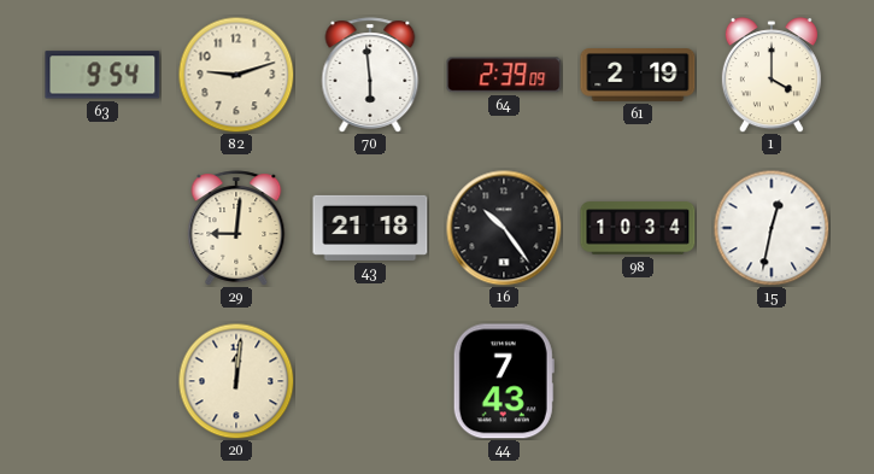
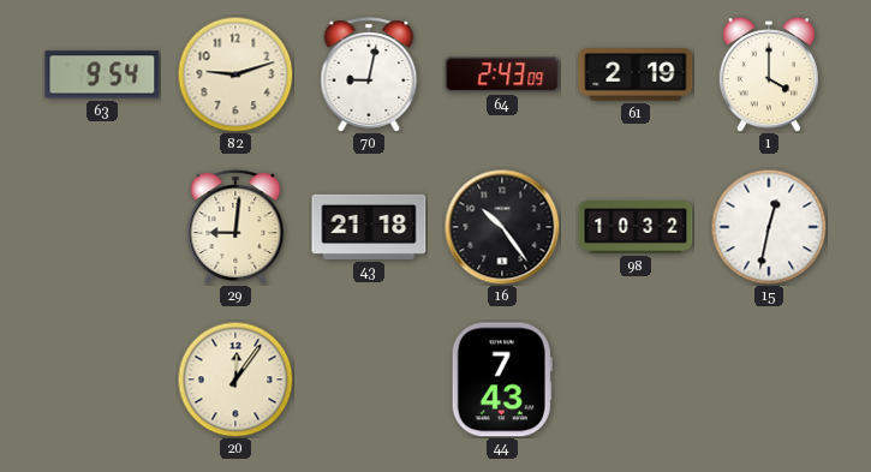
70: 5:59 -> 9:02 (369, 74)
64: 2:39 -> 2:43 (502, 74)
98: 10:34 -> 10:32 (636, 227)
20: 12:01 -> 12:06 (235, 380)
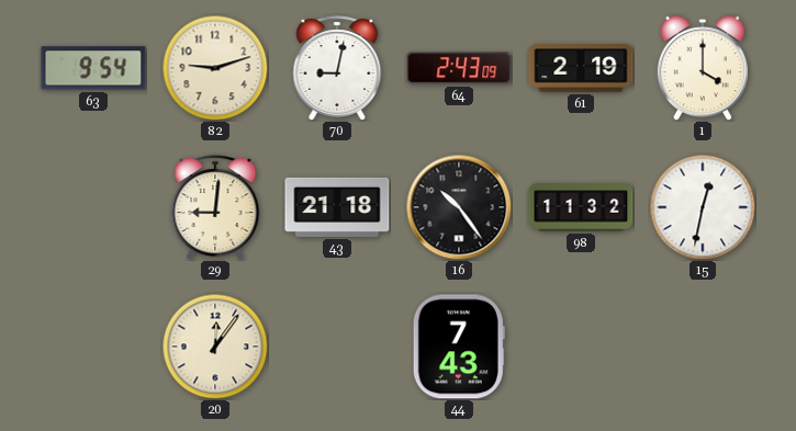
98: 10:32 -> 11:32 (581, 207)
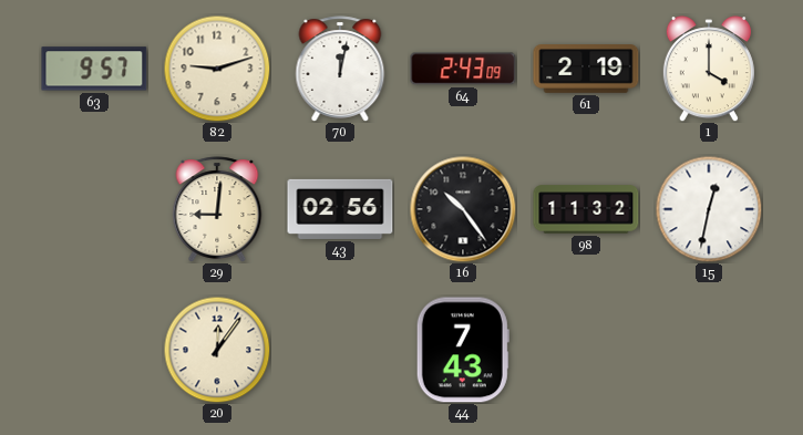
63: 9:54 -> 9:57 (94, 69)
70: 9:02 -> 12:02 (340, 69)
43: 21:18 -> 02:56 (340, 209)
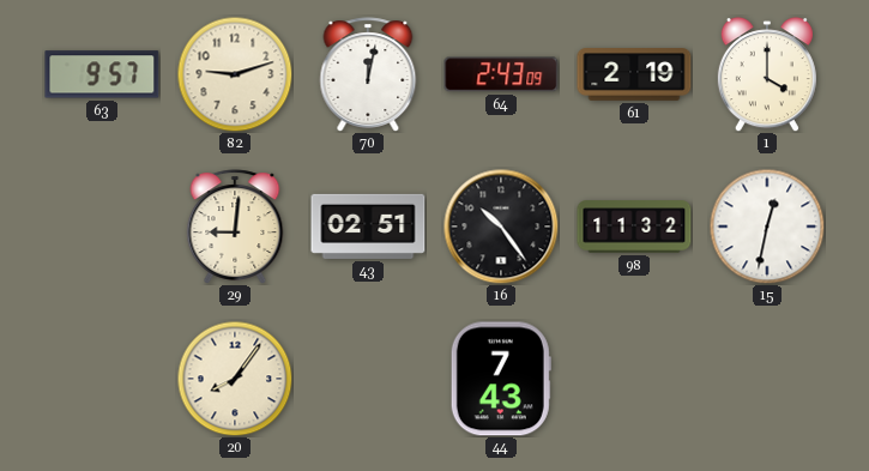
43: 02:56 -> 02:51 (368, 227)
20: 12:06 -> 8:06 (235, 379)
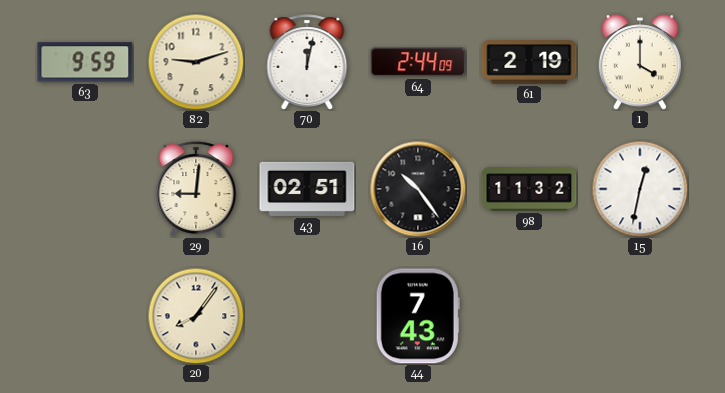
63: 9:57 -> 9:59 (85, 62)
64: 2:43 -> 2:44 (418, 62)
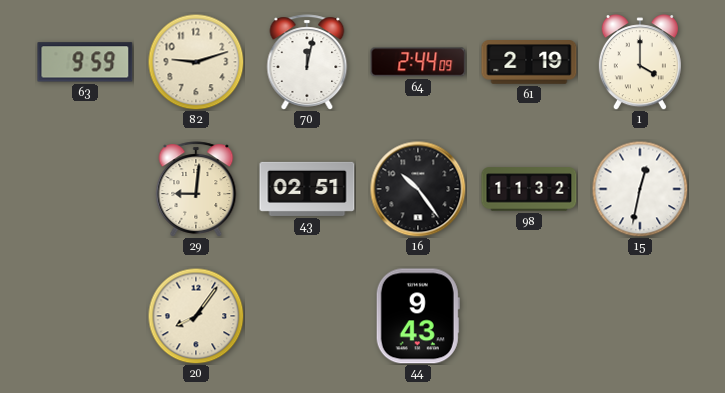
44: 7:43 -> 9:43 (418, 316)
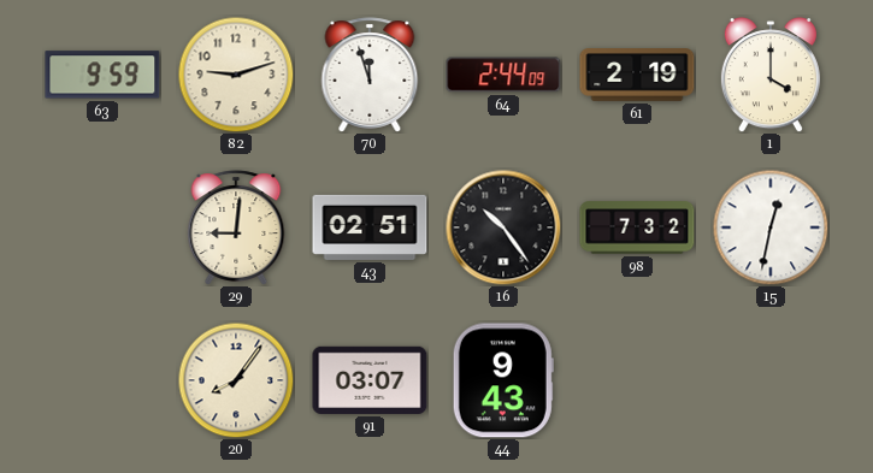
70: 12:02 -> 11:57 (370, 75)
98: 11:32 -> 7:32 (637, 227)
91: none -> 03:07 (370, 380)
